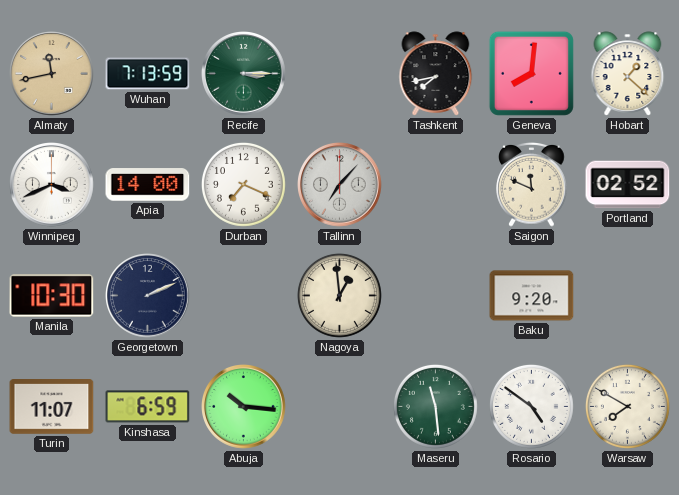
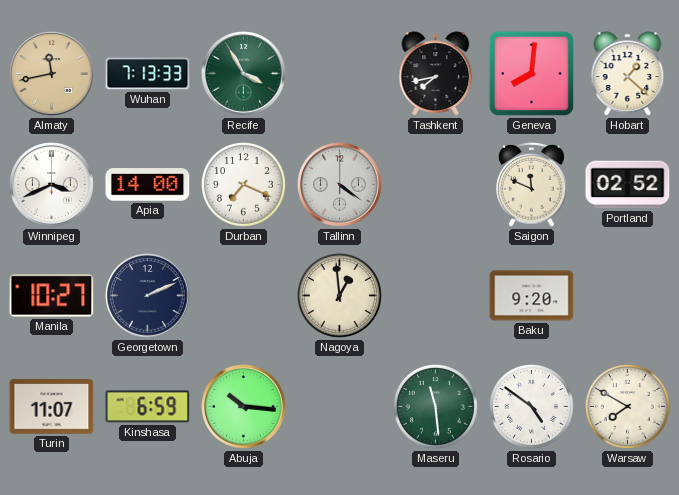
Wuhan: 7:13:59 -> 7:13:33 (148, 74)
Recife: 3:15 -> 3:55 (244, 74)
Tallinn: 7:07 -> 4:21 (340, 185)
Manila: 10:30 -> 10:27 (52, 296)
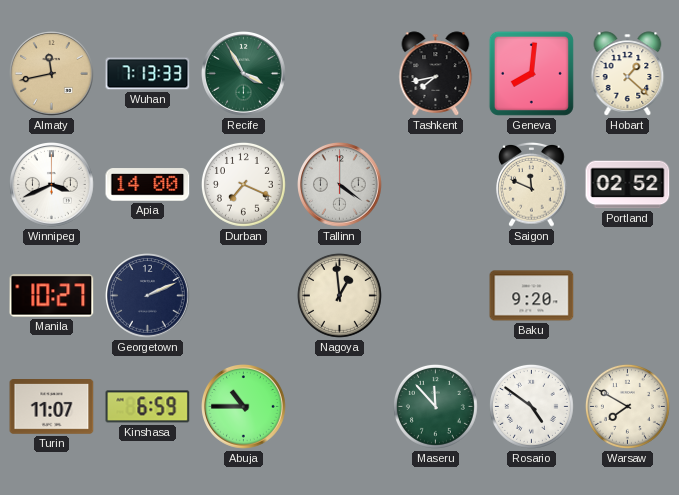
Abuja: 10:16 -> 10:45 (244, 407)
Maseru: 11:29 -> 11:53 (435, 406)
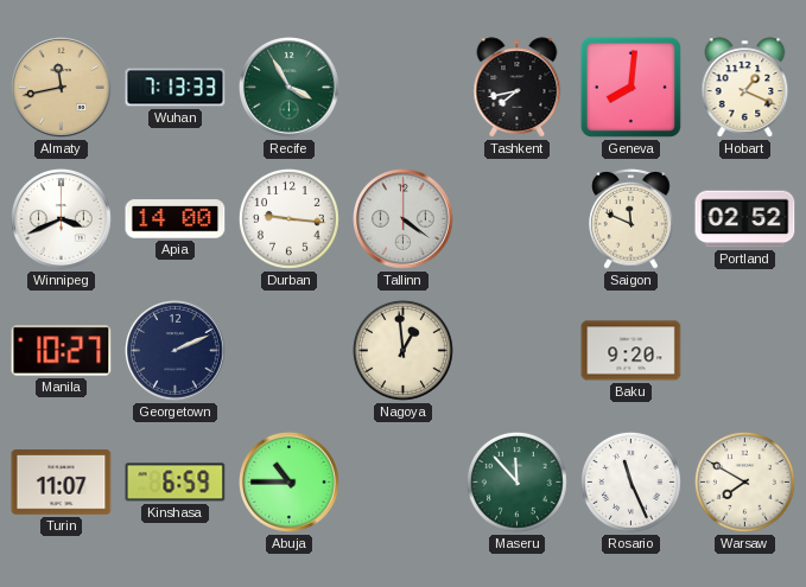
Hobart: 1:22 -> 1:19 (745, 88)
Durban: 7:19 -> 9:16 (288, 218)
Rosario: 4:51 -> 11:26 (630, 481)
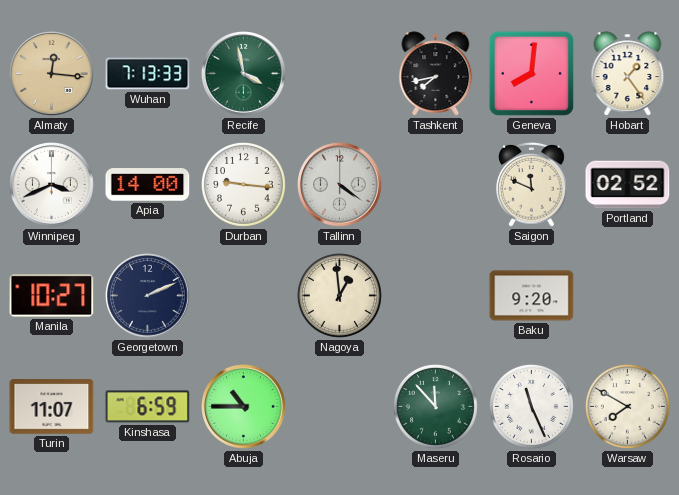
Almaty: 11:43 -> 12:16 (52, 74)
Recife: 3:55 -> 3:58 (244, 74)
Hobart: 1:19 -> 1:24 (628, 74)
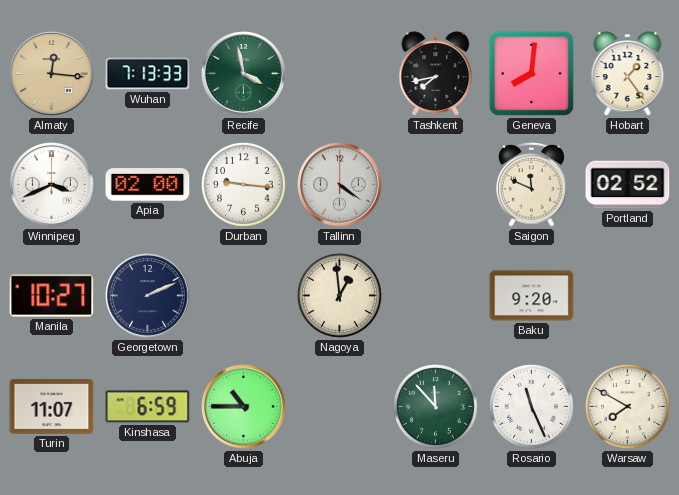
Apia: 14:00 -> 02:00 (148, 185)
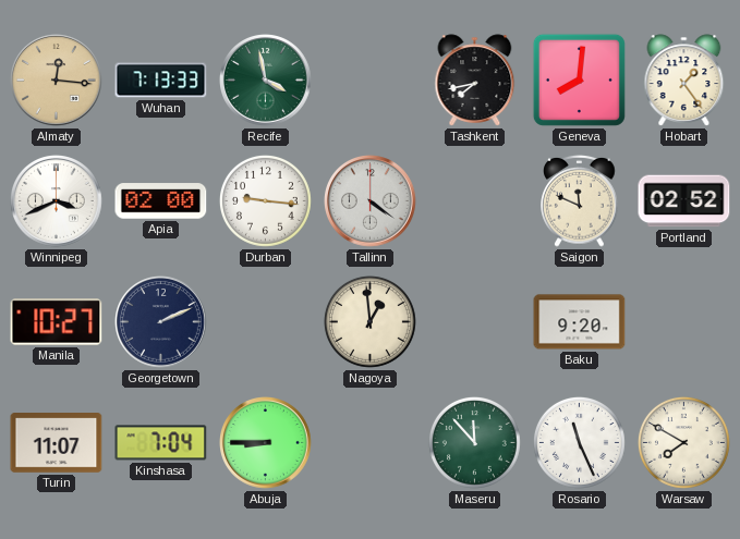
Kinshasa: 6:59 -> 7:04 (161, 443)
Abuja: 10:45 -> 8:45 (266, 443)
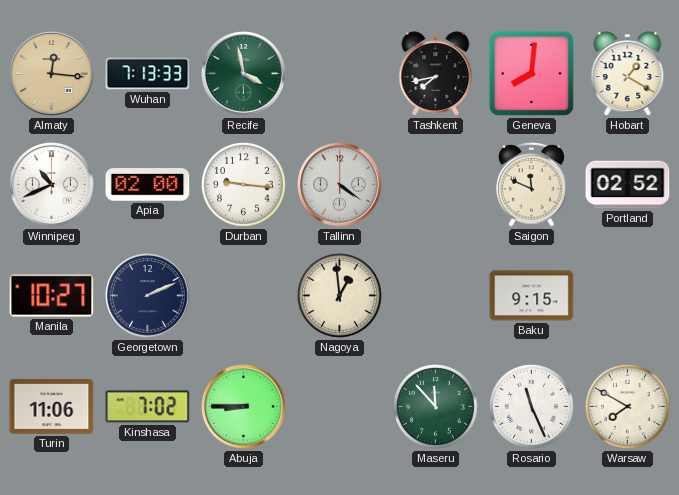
Hobart: 1:24 -> 1:20 (628, 74)
Winnipeg: 3:41 -> 10:41 (52, 185)
Baku: 9:20 -> 9:15 (532, 296)
Turin: 11:07 -> 11:06 (52, 407)
Kinshasa: 7:04 -> 7:02 (148, 407)
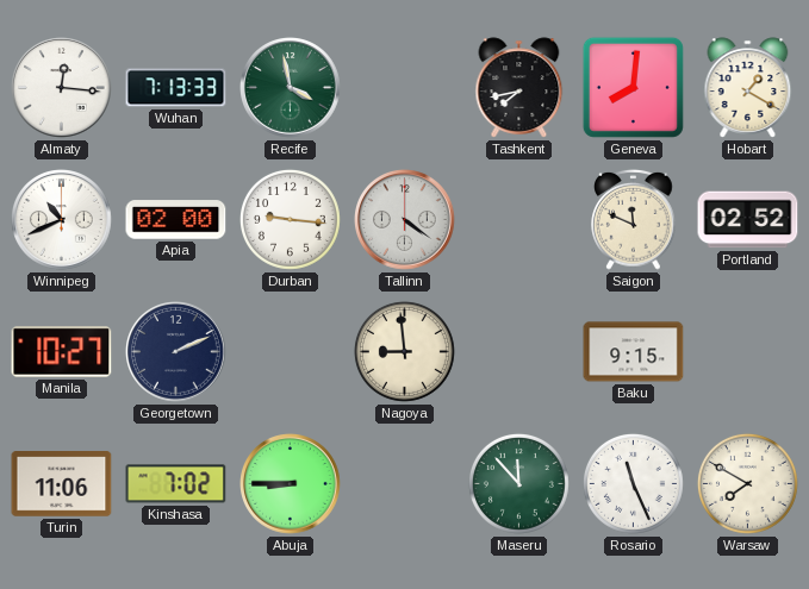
Almaty dial: champagne -> white (62, 88)
Nagoya: 12:59 -> 8:59 (404, 351)
